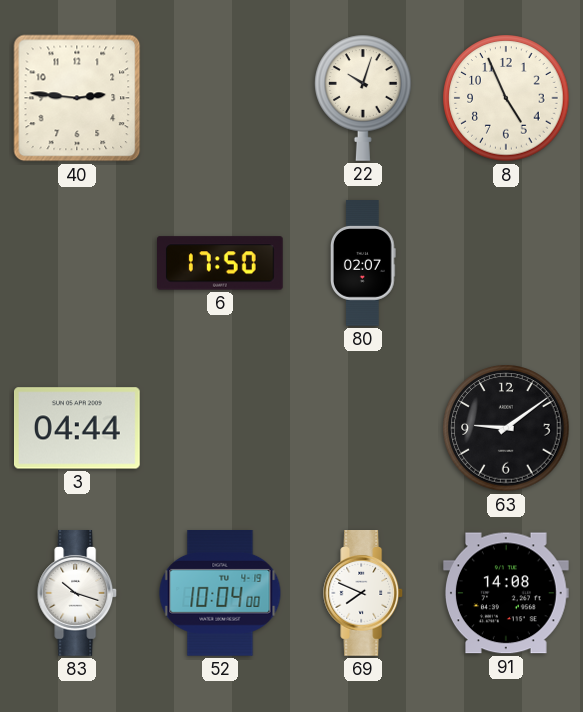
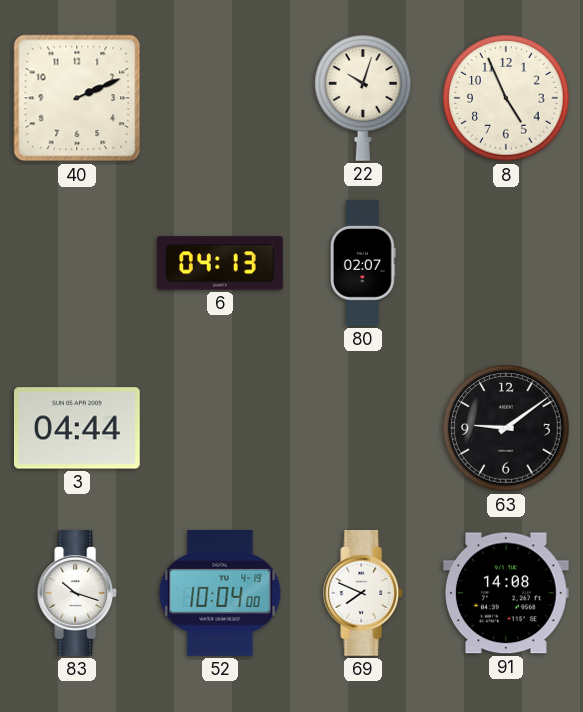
40: 2:46 -> 2:11 (77, 98)
6: 17:50 -> 04:13 (221, 263)
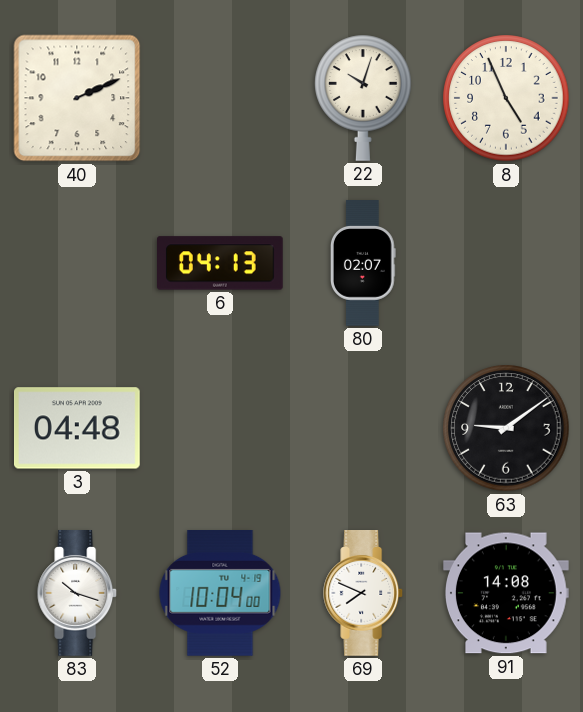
3: 04:44 -> 04:48 (78, 428)
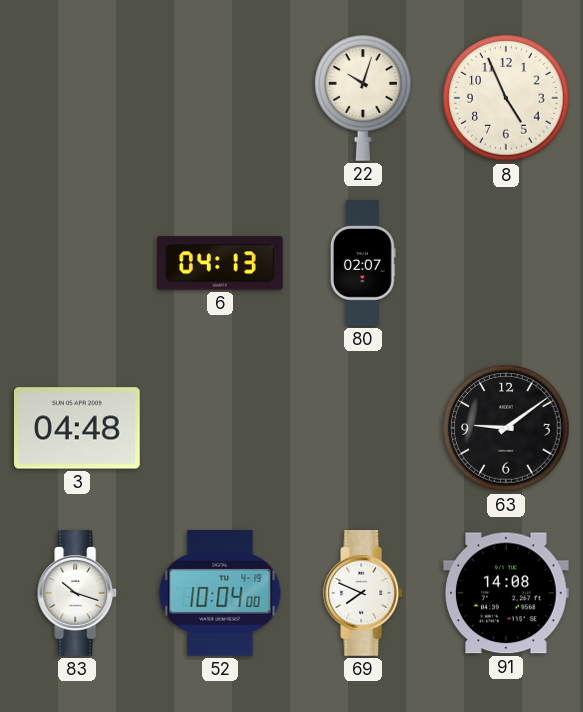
40: 2:11 -> none (77, 98)
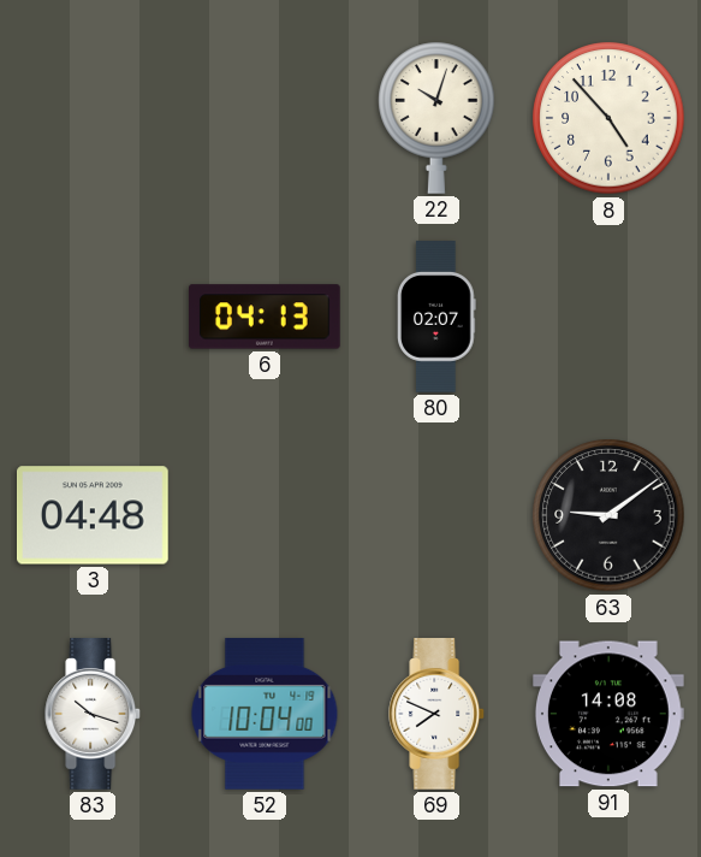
8: 4:56 -> 4:53 (608, 118)
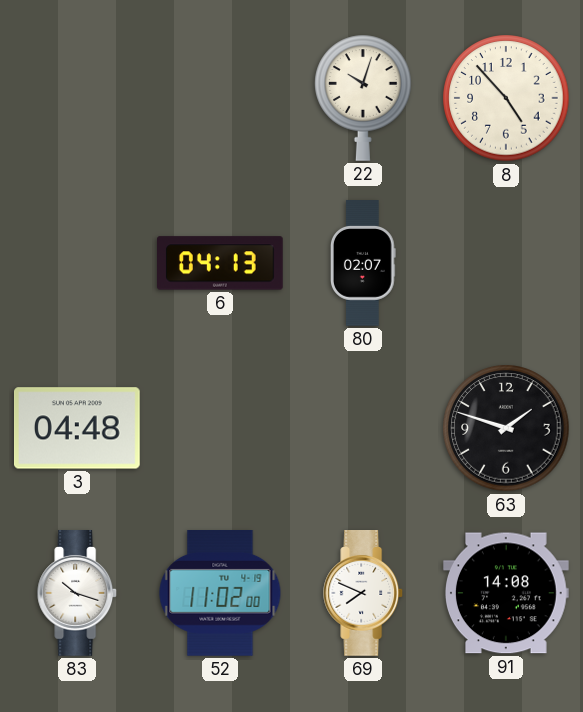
63: 9:09 -> 1:48 (506, 428)
52: 10:04 -> 11:02 (220, 594)
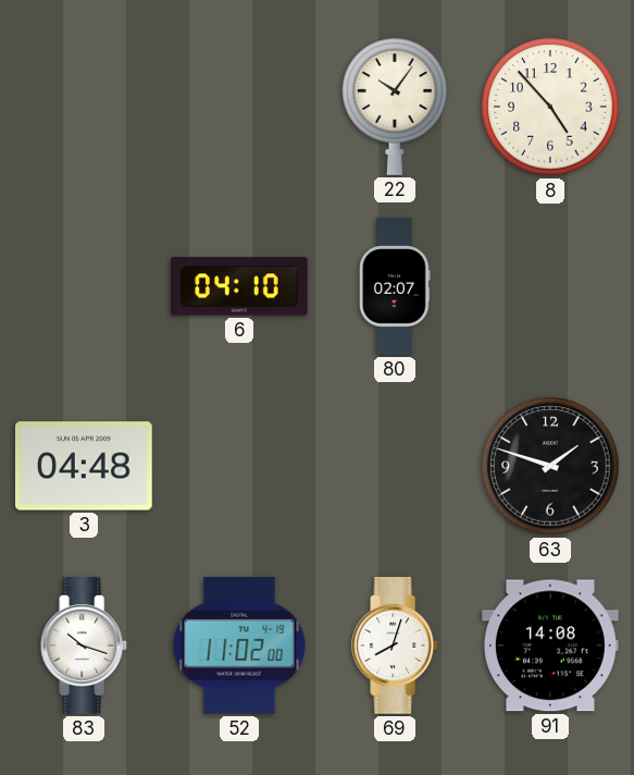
22: 10:03 -> 10:06 (395, 107)
6: 04:13 -> 04:10 (240, 286)
69: 7:49 -> 8:03 (396, 647)
